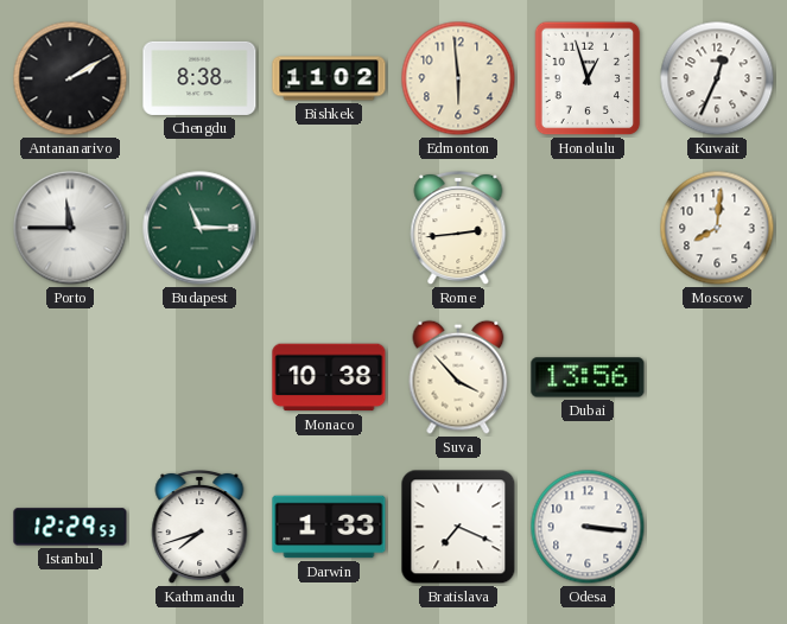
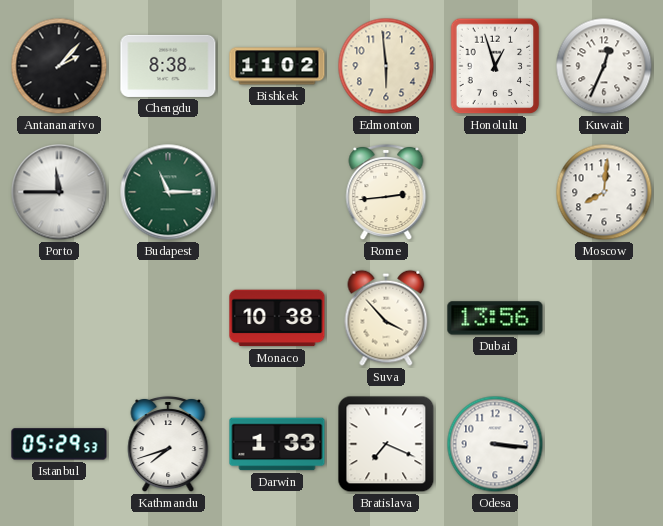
Antananarivo: 2:10 -> 2:07 (59, 66)
Istanbul: 12:29 -> 05:29 (59, 444)
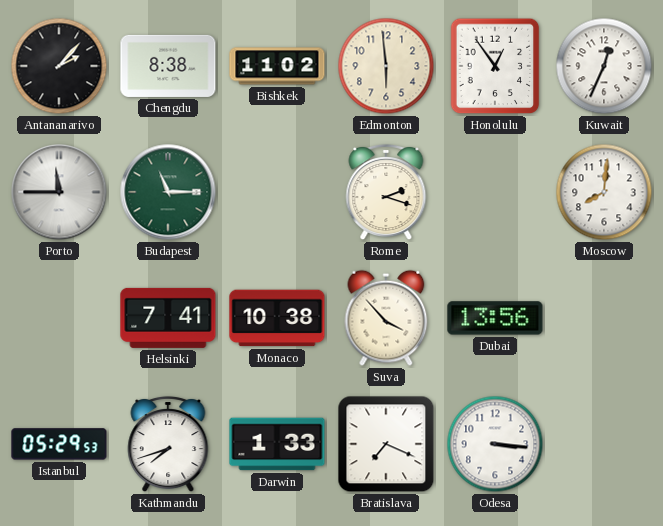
Honolulu: 12:57 -> 12:54 (495, 66)
Rome: 2:44 -> 2:18 (386, 192)
Helsinki: none -> 7:41 (168, 318)
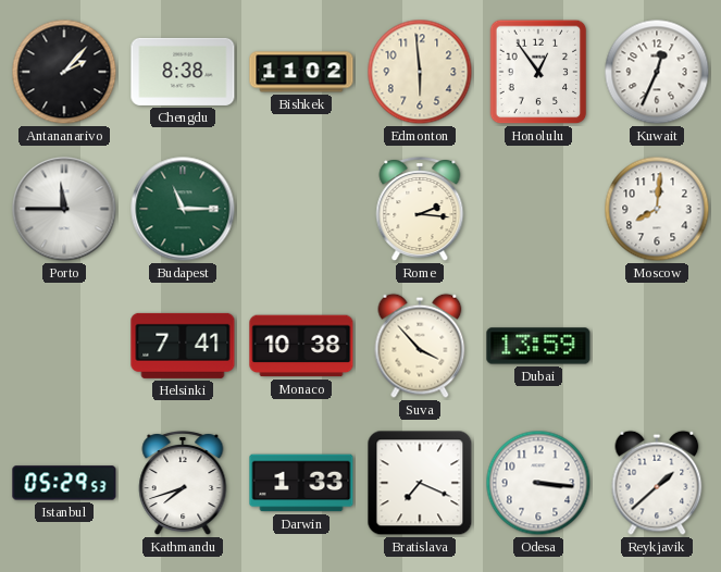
Rome: 2:18 -> 2:16 (420, 209)
Dubai: 13:56 -> 13:59 (538, 346)
Reykjavik: none -> 1:38 (657, 483)
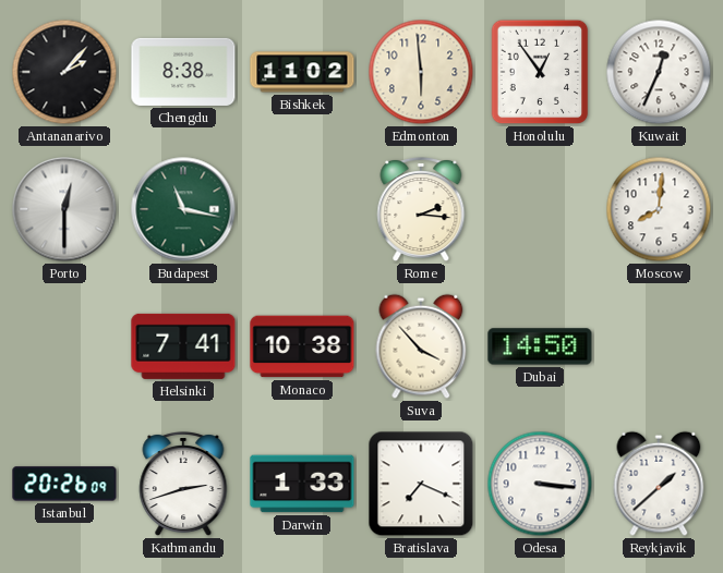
Porto: 11:45 -> 12:30 (64, 209)
Budapest: 11:15 -> 11:17 (183, 209)
Dubai: 13:59 -> 14:50 (540, 346)
Istanbul: 05:29 -> 20:26 (64, 484)
Kathmandu: 7:42 -> 2:42 (183, 484)
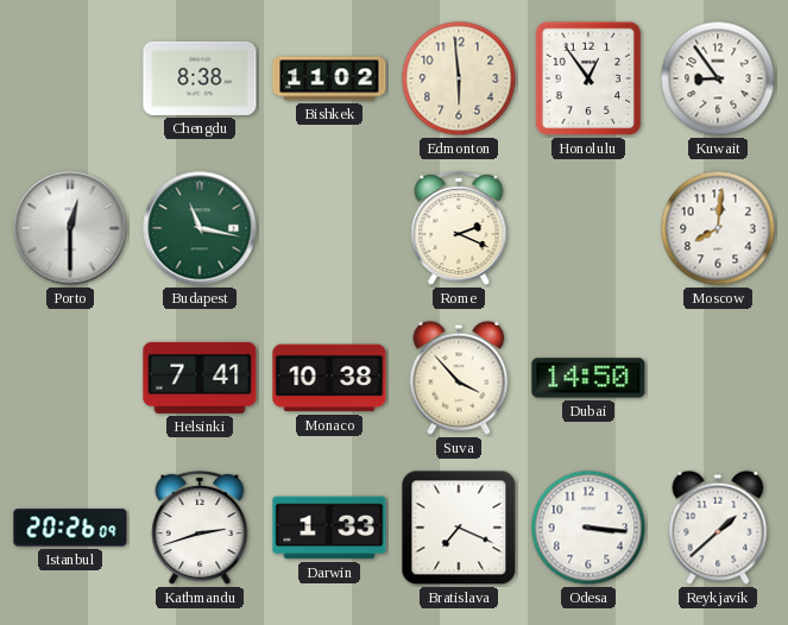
Antananarivo: 2:07 -> none (64, 72)
Kuwait: 12:34 -> 8:54 (718, 78)
Rome: 2:16 -> 2:19 (459, 228)
